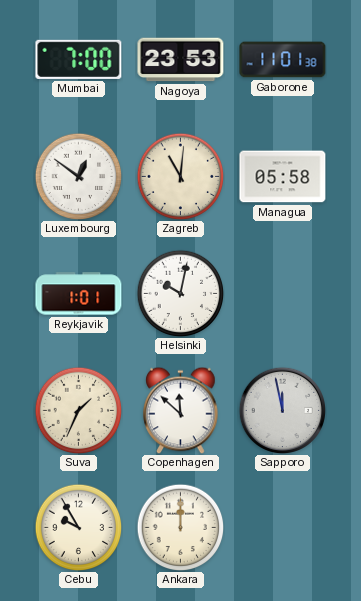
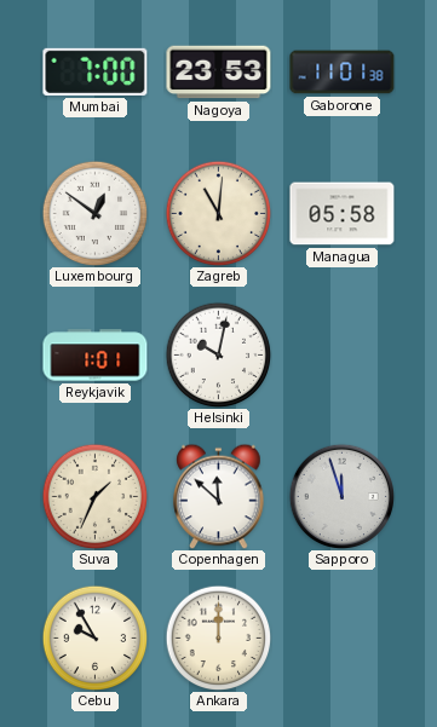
Sapporo: 11:58 -> 11:57 (341, 496)
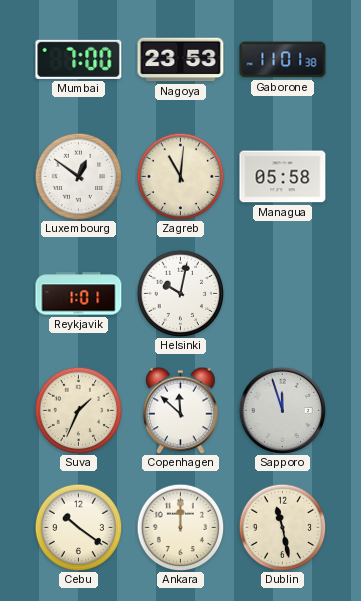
Cebu: 9:55 -> 10:21 (78, 527)
Dublin: none -> 11:28 (282, 527)
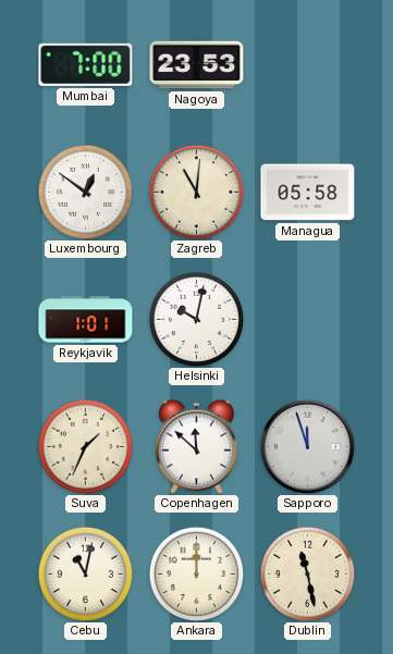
Gaborone: 11:01 -> none (283, 60)
Cebu: 10:21 -> 11:02 (85, 573)
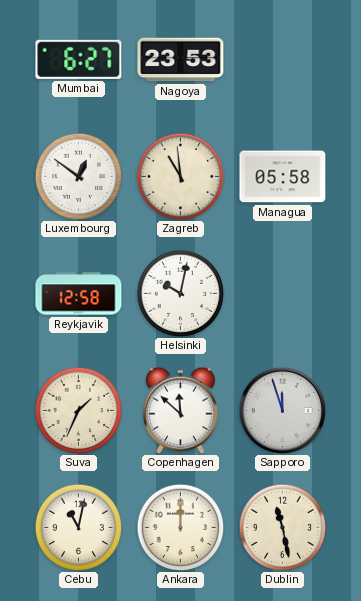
Mumbai: 7:00 -> 6:27 (79, 59)
Zagreb: 11:01 -> 10:59 (180, 176)
Reykjavik: 1:01 -> 12:58 (79, 294)
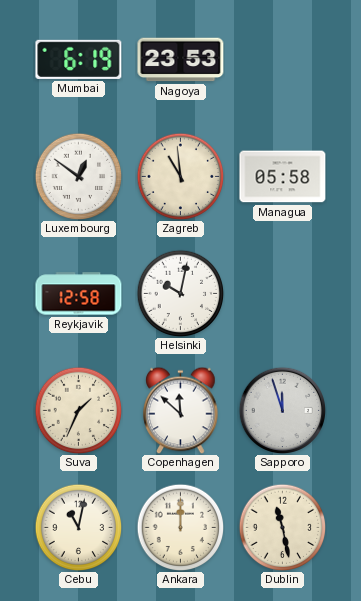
Mumbai: 6:27 -> 6:19 (79, 59)
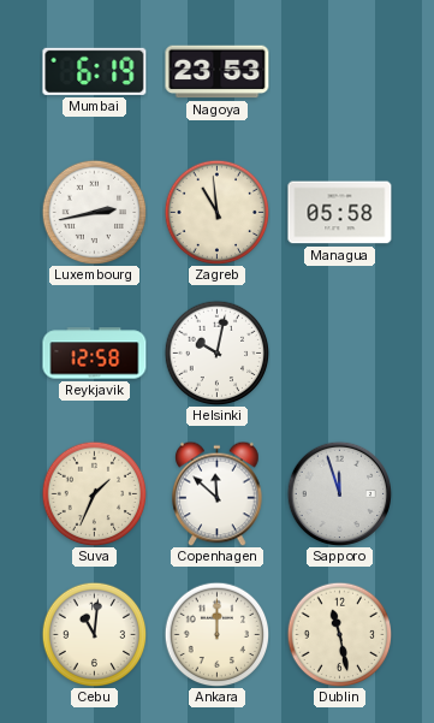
Luxembourg: 12:51 -> 2:43 (94, 212)
Cebu: 11:02 -> 11:01 (94, 634)
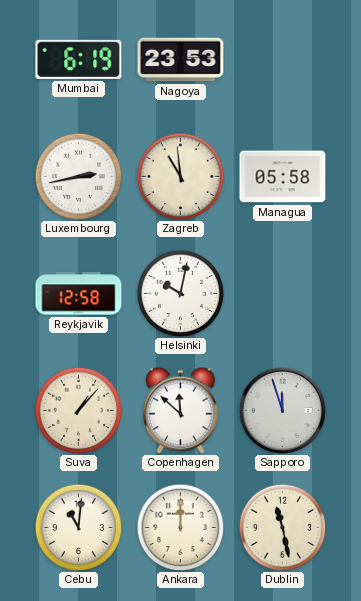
Suva: 1:34 -> 1:07 (78, 410)
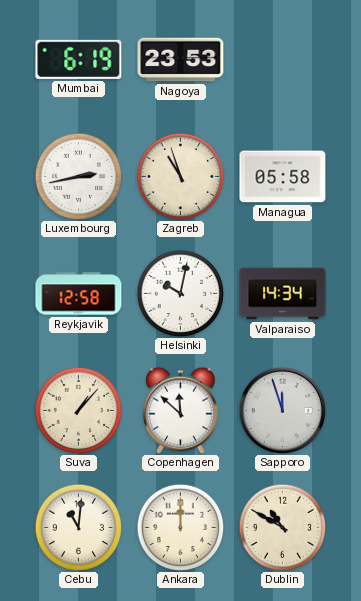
Zagreb: 10:59 -> 10:57 (180, 176)
Valparaiso: none -> 14:34 (283, 294)
Dublin: 11:28 -> 10:50 (282, 527)
